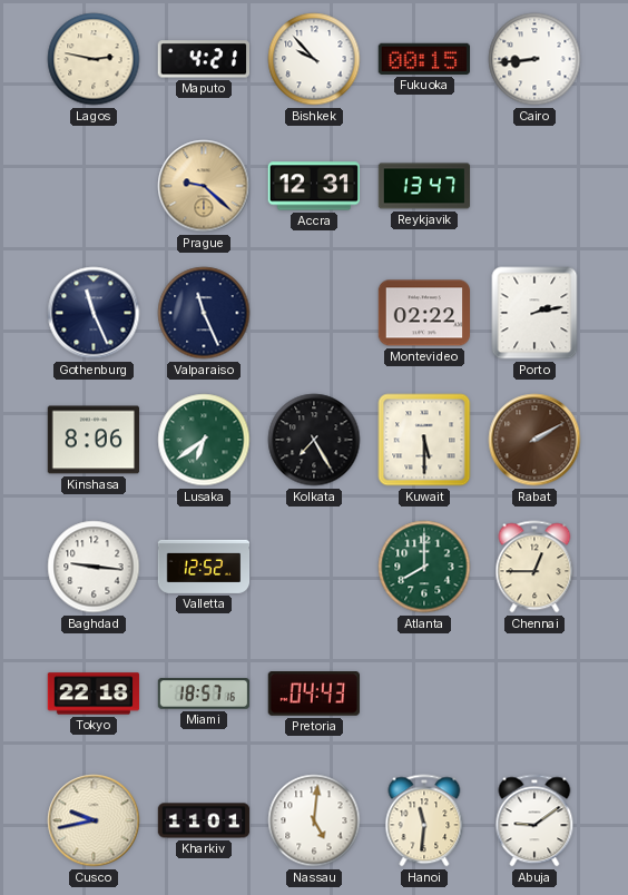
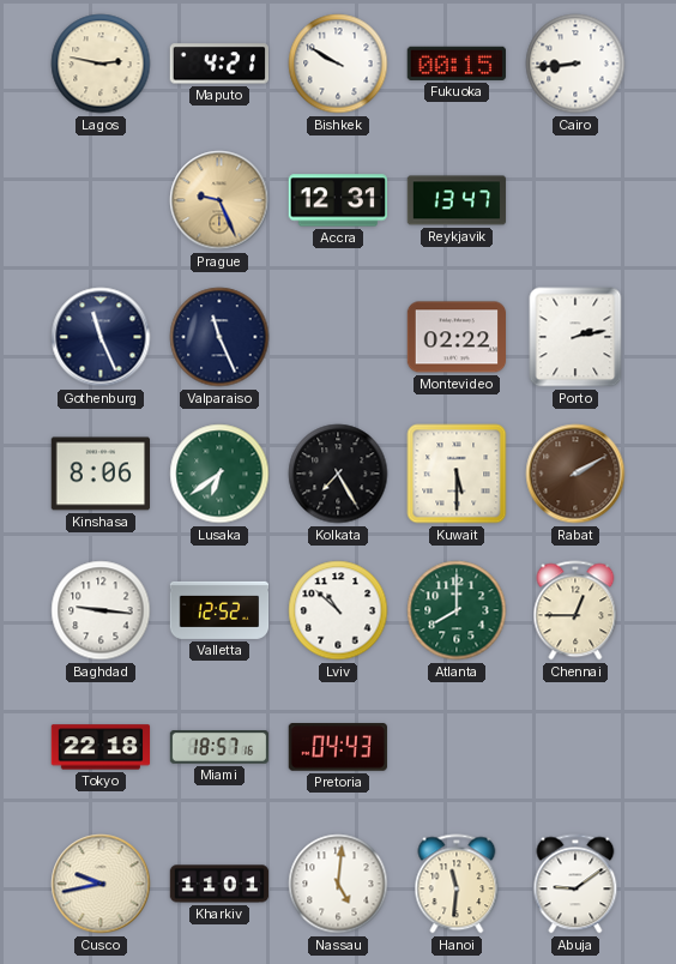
Bishkek: 9:53 -> 9:50 (338, 64)
Prague: 9:22 -> 9:26 (219, 200)
Lviv: none -> 10:52 (338, 610)
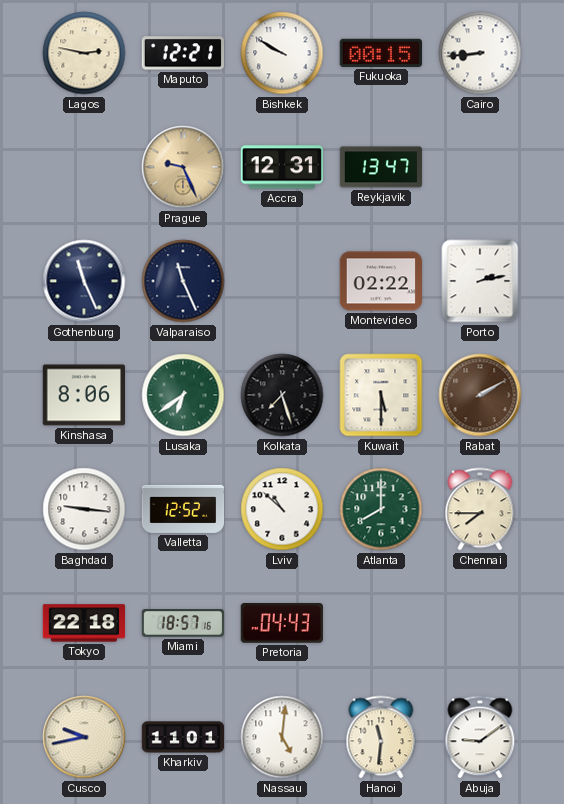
Maputo: 4:21 -> 12:21 (182, 53)
Kolkata: 7:25 -> 7:27 (282, 395)
Chennai: 12:45 -> 7:45 (480, 509)
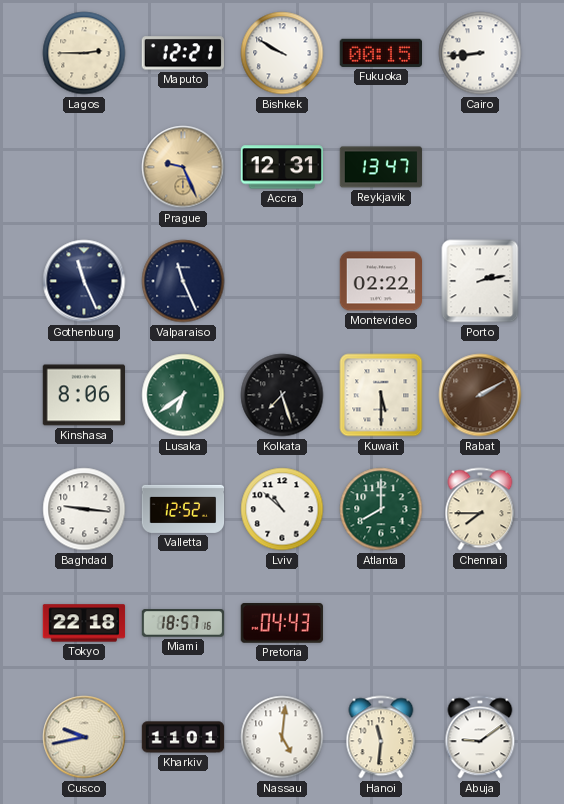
Lagos: 2:47 -> 2:45 (84, 53)
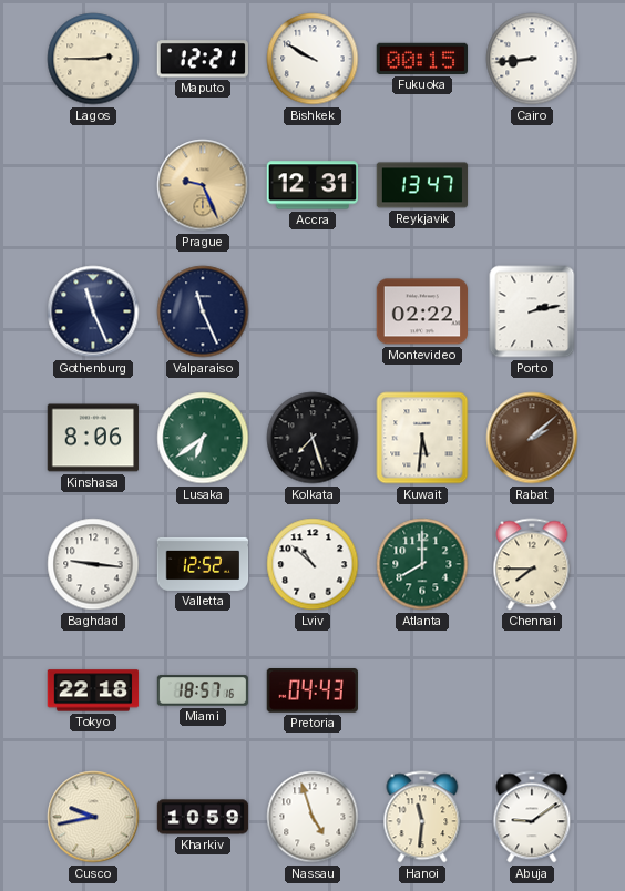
Kuwait: 5:30 -> 5:31 (422, 438)
Rabat: 2:10 -> 2:08 (532, 438)
Kharkiv: 11:01 -> 10:59 (203, 817)
Nassau: 5:01 -> 4:57 (312, 817)
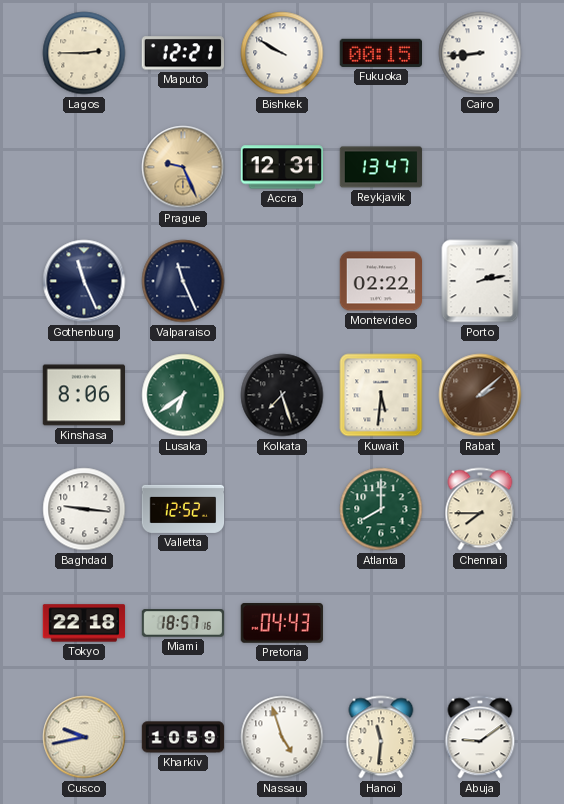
Lviv: 10:52 -> none (312, 564)
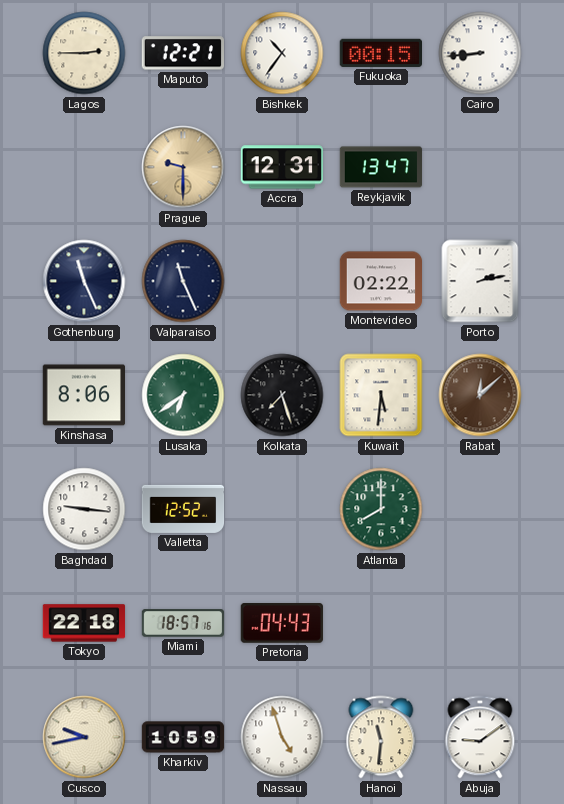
Bishkek: 9:50 -> 10:36 (282, 53)
Prague: 9:26 -> 9:30 (183, 167)
Rabat: 2:08 -> 12:08 (480, 395)
Chennai: 7:45 -> none (480, 509)
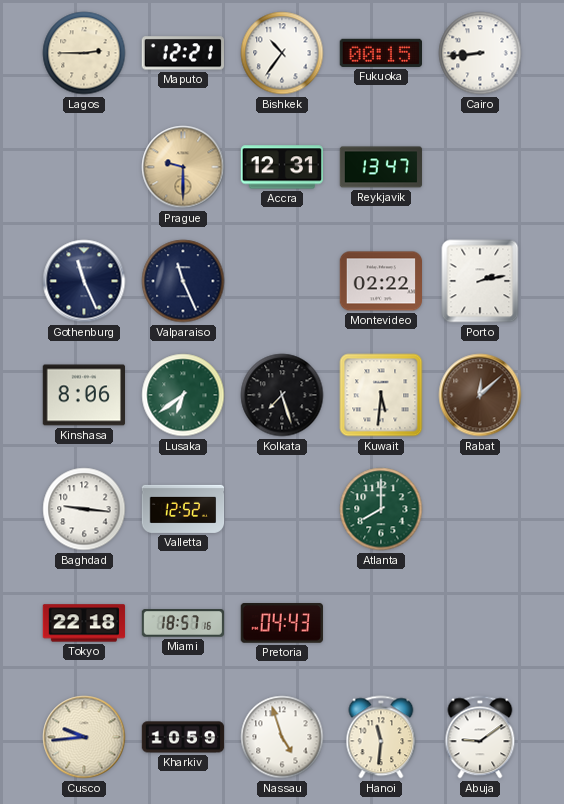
Cusco: 9:43 -> 9:44 (84, 737)
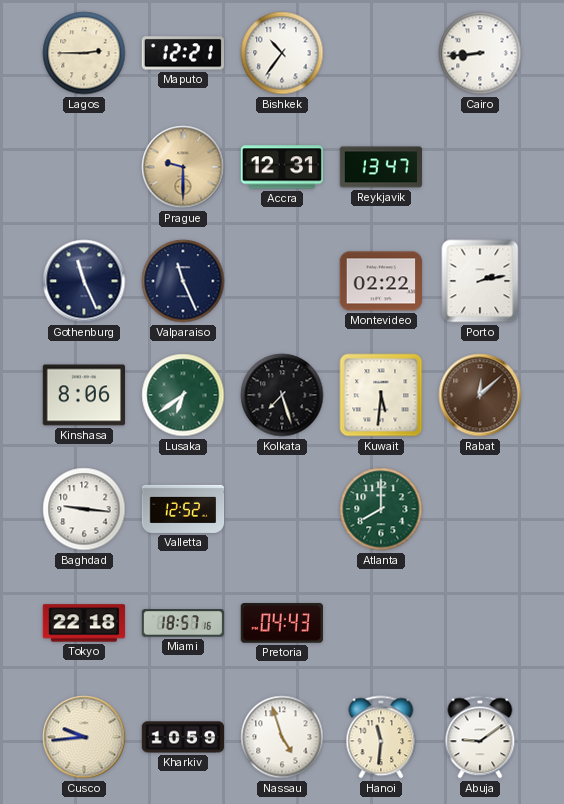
Fukuoka: 00:15 -> none (380, 53)
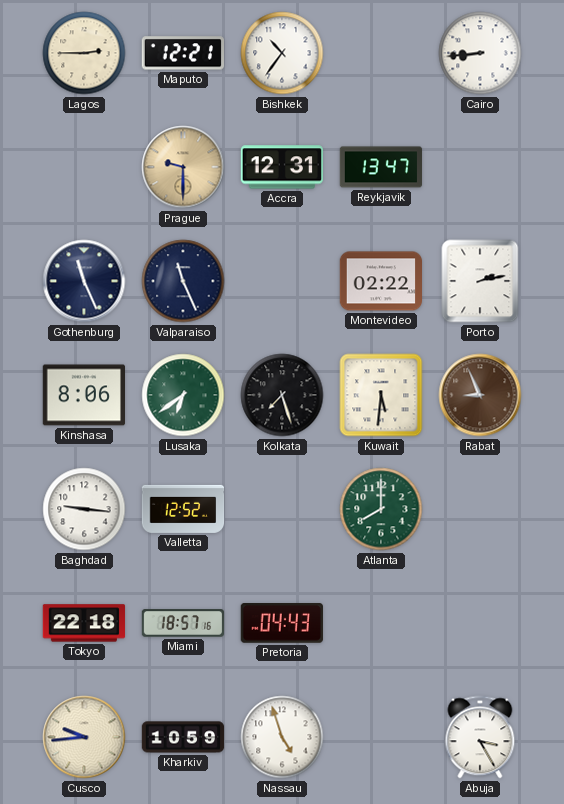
Rabat: 12:08 -> 8:56 (480, 395)
Hanoi: 11:31 -> none (381, 737)
Abuja: 9:09 -> 3:25 (480, 737)
